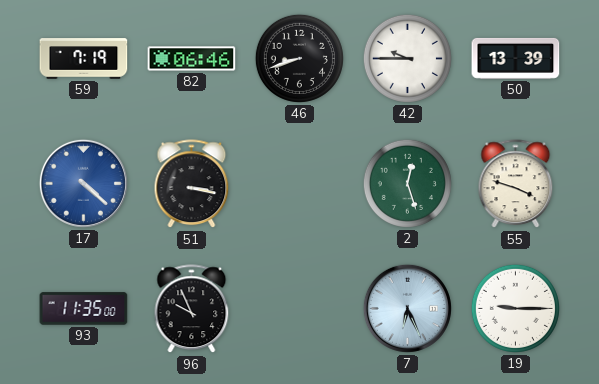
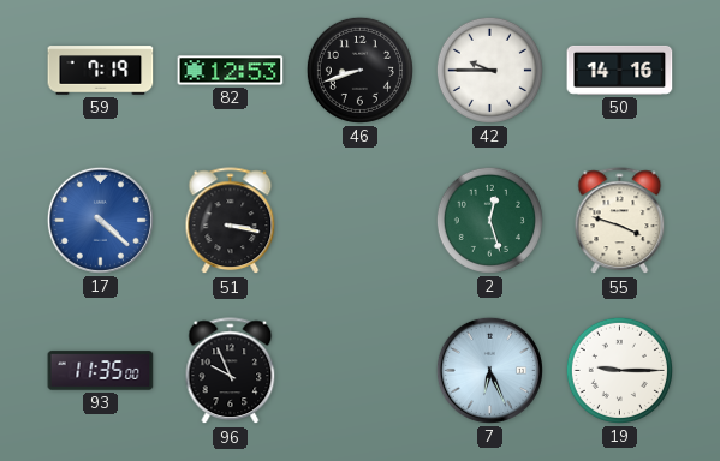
82: 06:46 -> 12:53 (231, 71)
50: 13:39 -> 14:16 (620, 70)
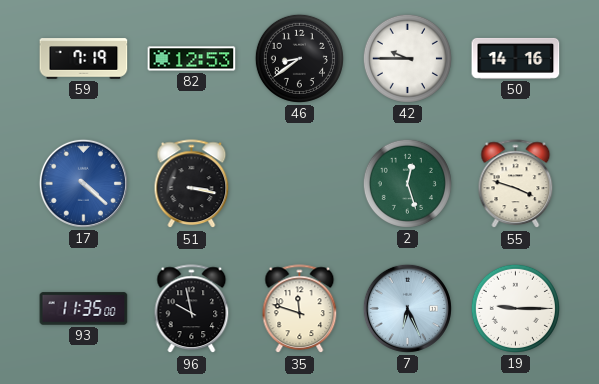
46: 8:42 -> 8:39 (299, 58)
96: 9:56 -> 9:58 (192, 309)
35: none -> 11:48 (300, 309)
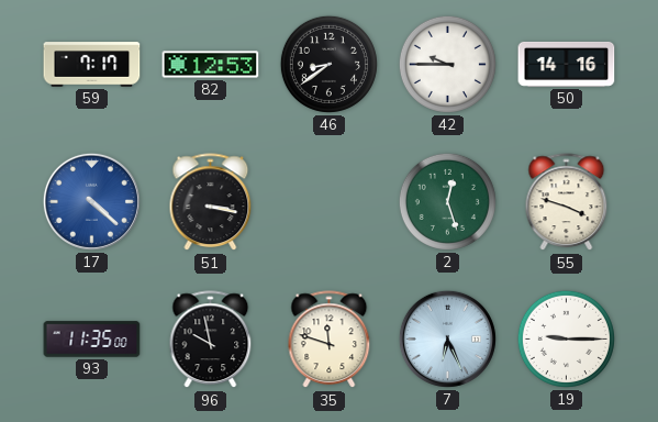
59: 7:19 -> 7:17 (92, 65)
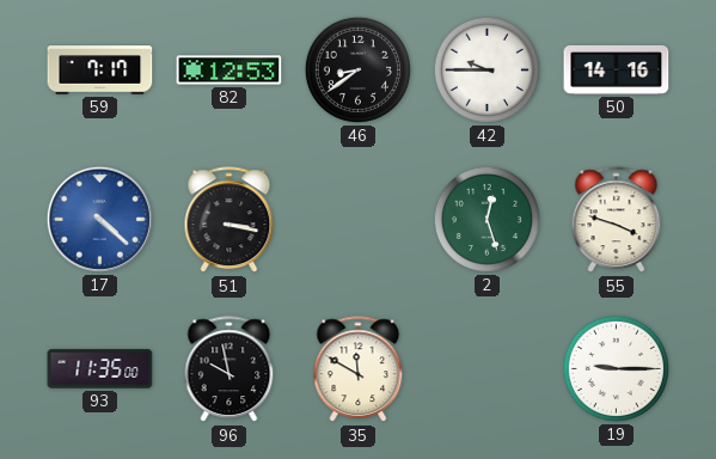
35: 11:48 -> 11:50 (359, 369)
7: 6:26 -> none (447, 338)
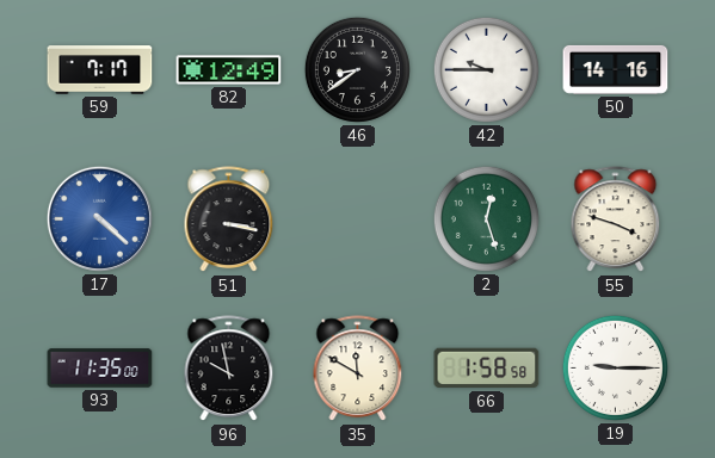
82: 12:53 -> 12:49 (229, 70)
66: none -> 1:58 (487, 369)
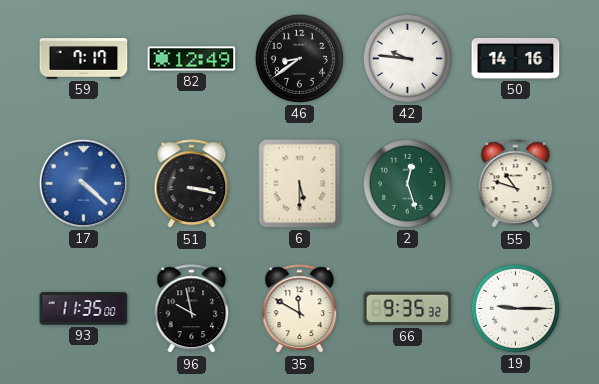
42: 9:45 -> 9:46 (407, 58)
6: none -> 5:30 (300, 184)
55: 3:48 -> 10:48 (516, 184)
66: 1:58 -> 9:35 (408, 309)
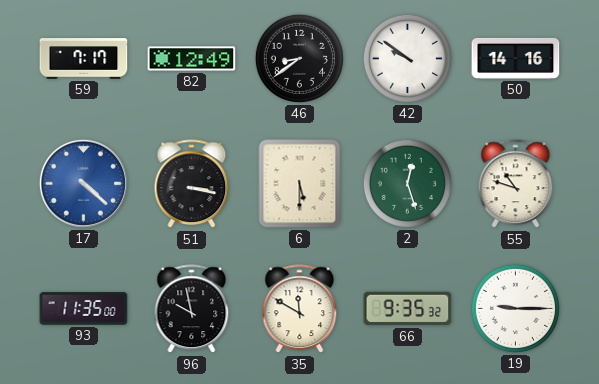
42: 9:46 -> 9:51 (407, 58)
